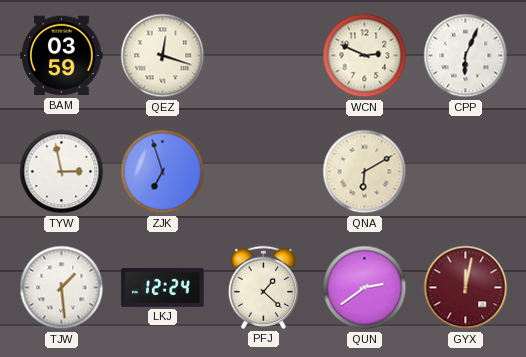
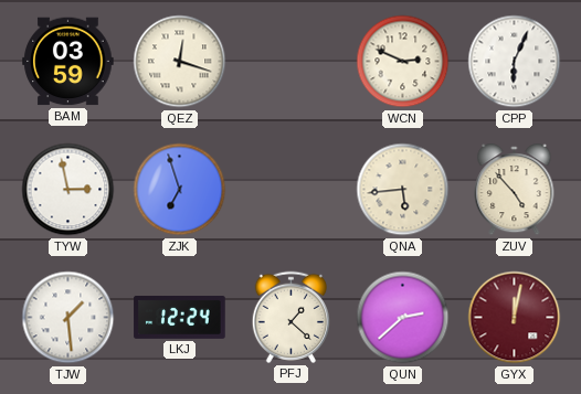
QNA: 6:10 -> 5:44 (403, 190)
ZUV: none -> 4:53 (515, 190)
QUN: 2:39 -> 2:38 (403, 318)
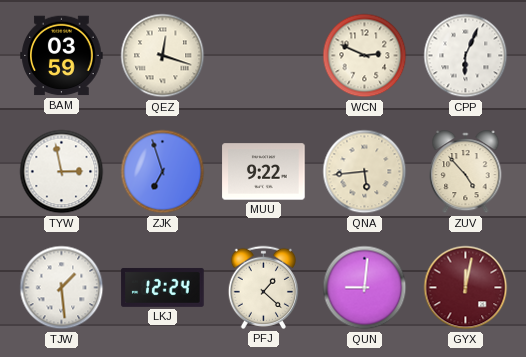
MUU: none -> 9:22 (264, 172)
QUN: 2:38 -> 9:01 (365, 288)
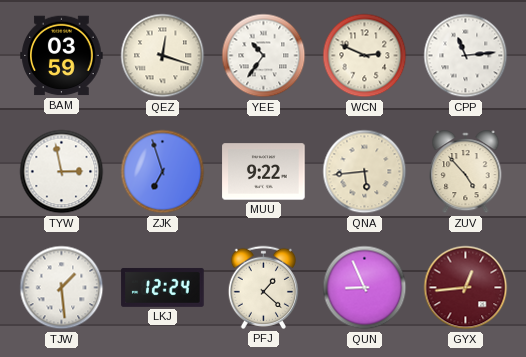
YEE: none -> 10:36 (264, 56)
CPP: 6:04 -> 11:14 (466, 56)
QUN: 9:01 -> 8:56 (365, 288)
GYX: 12:02 -> 12:44 (466, 288)
